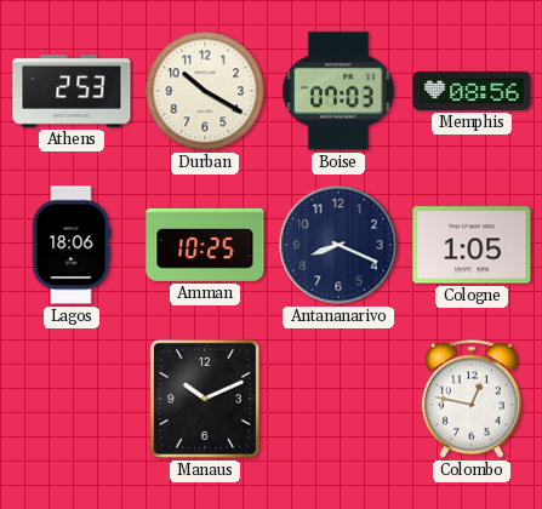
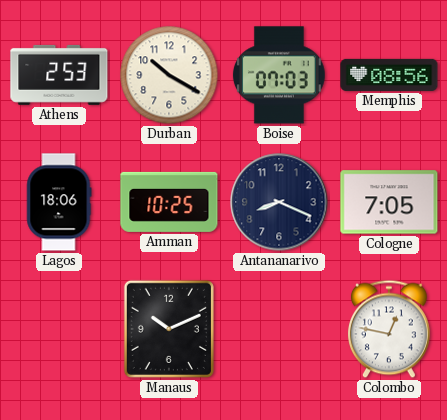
Cologne: 1:05 -> 7:05 (389, 202)
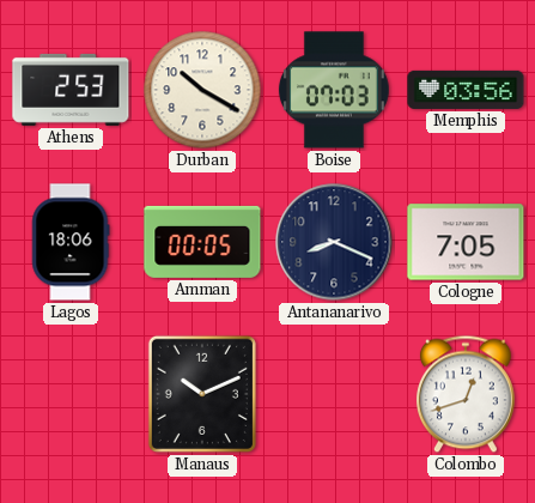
Memphis: 08:56 -> 03:56 (466, 90)
Amman: 10:25 -> 00:05 (202, 242)
Colombo: 12:47 -> 12:42 (466, 394)
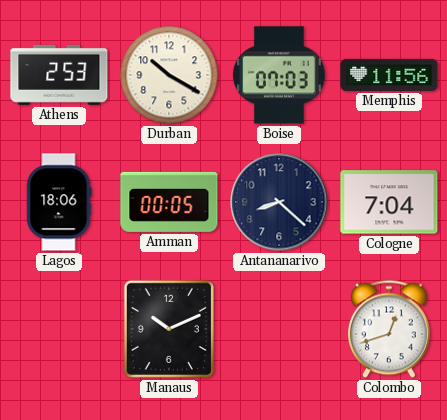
Memphis: 03:56 -> 11:56 (389, 75)
Antananarivo: 8:19 -> 8:22 (279, 202)
Cologne: 7:05 -> 7:04 (389, 202)
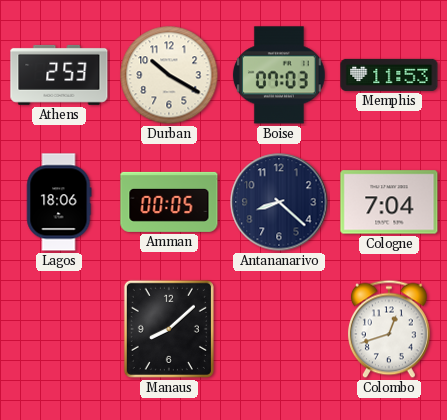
Memphis: 11:56 -> 11:53 (389, 75)
Manaus: 10:11 -> 8:08 (169, 329)
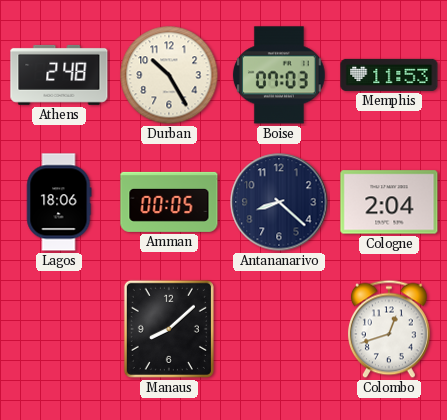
Athens: 2:53 -> 2:48 (59, 75)
Durban: 10:20 -> 10:25 (169, 75)
Cologne: 7:04 -> 2:04 (389, 202)
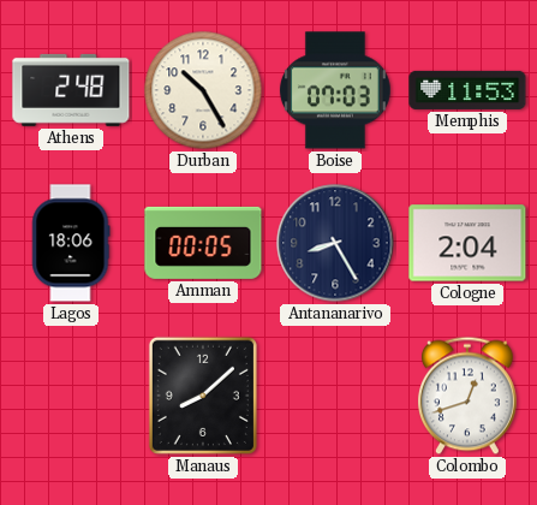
Antananarivo: 8:22 -> 8:25 (335, 243)
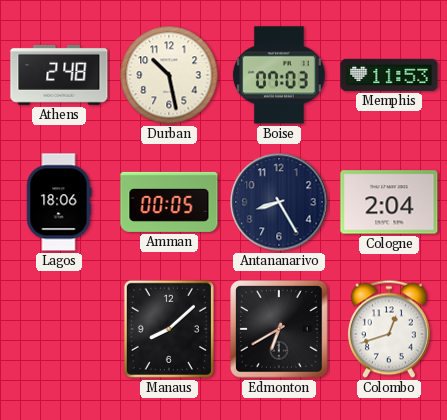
Durban: 10:25 -> 10:28 (169, 75)
Edmonton: none -> 6:40 (279, 329)
